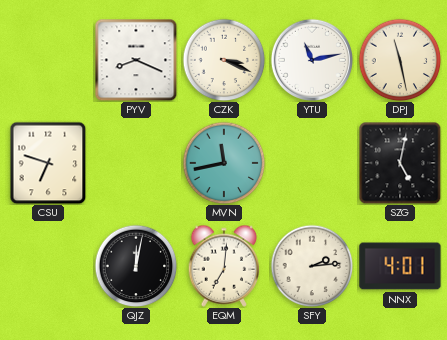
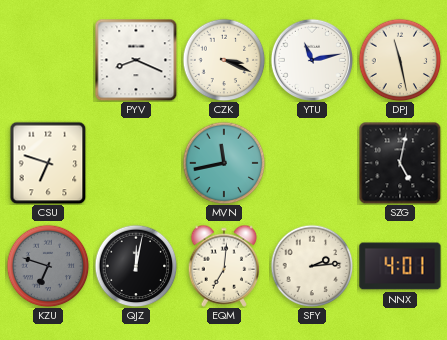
KZU: none -> 6:48 (48, 266)
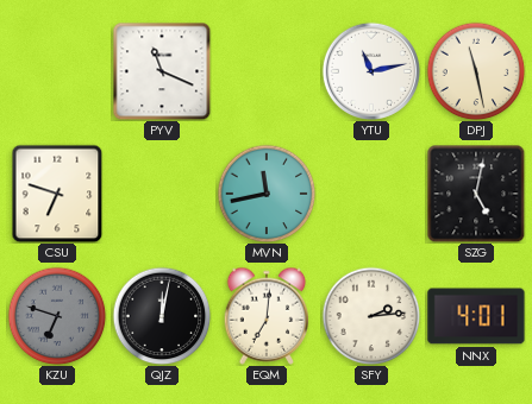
PYV: 8:19 -> 11:19 (162, 71)
CZK: 3:19 -> none (224, 60)
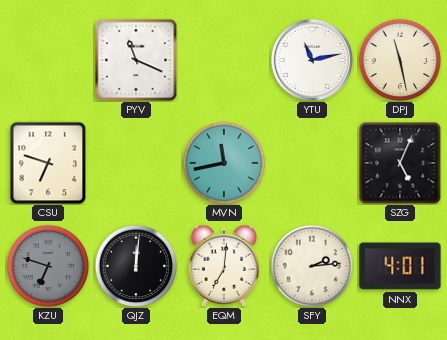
SZG: 5:02 -> 5:04 (400, 163)
QJZ: 12:02 -> 12:01 (136, 266)
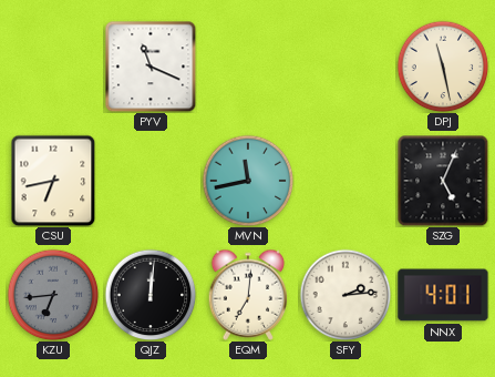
YTU: 11:13 -> none (311, 59)
CSU: 6:48 -> 6:43 (53, 181)
KZU: 6:48 -> 6:44 (53, 295)
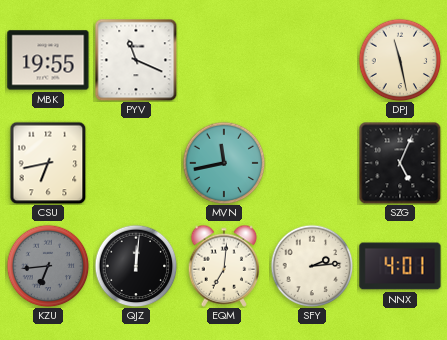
MBK: none -> 19:55 (48, 60)
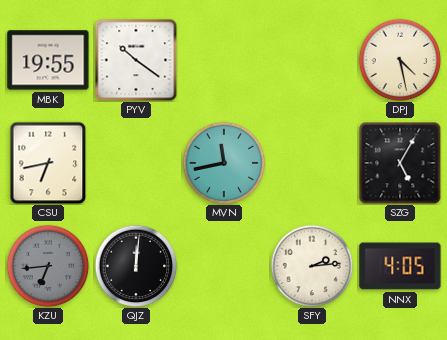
PYV: 11:19 -> 10:21 (136, 60)
DPJ: 11:28 -> 4:28 (400, 60)
SZG: 5:04 -> 5:05 (400, 163)
EQM: 7:01 -> none (224, 266)
NNX: 4:01 -> 4:05 (400, 266)
